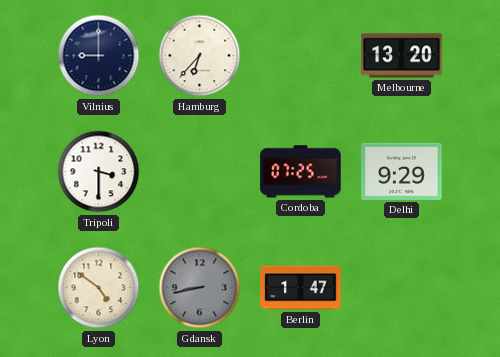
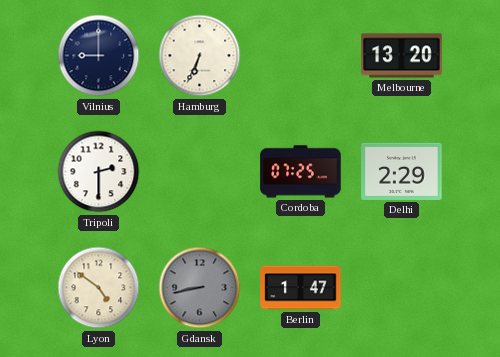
Hamburg: 6:37 -> 6:34 (200, 56)
Tripoli: 3:30 -> 2:30 (99, 172)
Delhi: 9:29 -> 2:29 (402, 171)
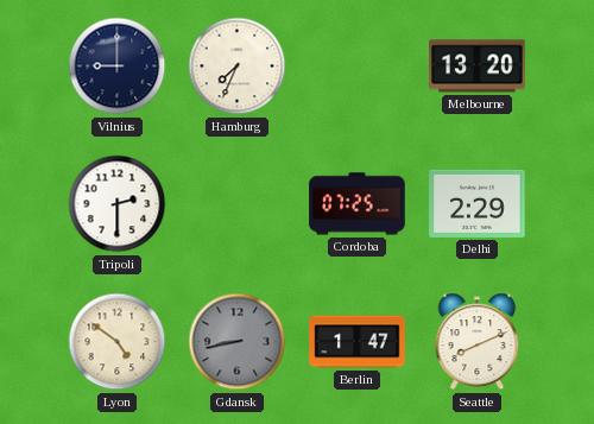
Hamburg: 6:34 -> 7:34 (238, 67)
Seattle: none -> 8:11 (478, 342)
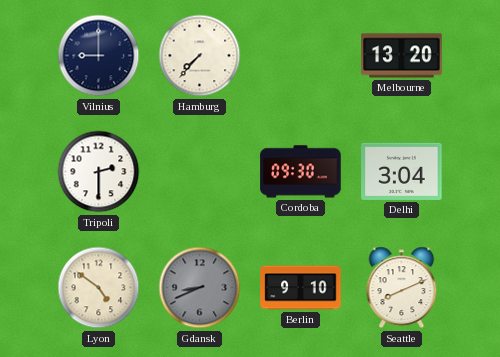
Hamburg: 7:34 -> 7:37 (200, 56)
Cordoba: 07:25 -> 09:30 (301, 172)
Delhi: 2:29 -> 3:04 (402, 171)
Gdansk: 8:43 -> 8:41 (200, 288)
Berlin: 1:47 -> 9:10 (301, 288)
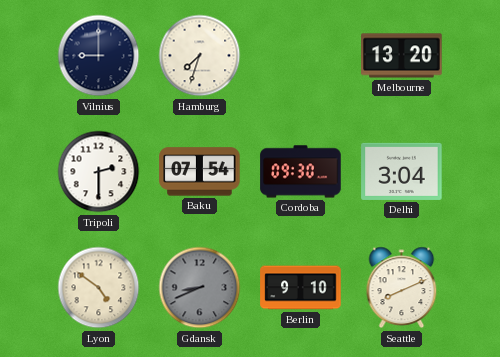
Hamburg: 7:37 -> 7:33 (200, 56)
Baku: none -> 07:54 (200, 172)
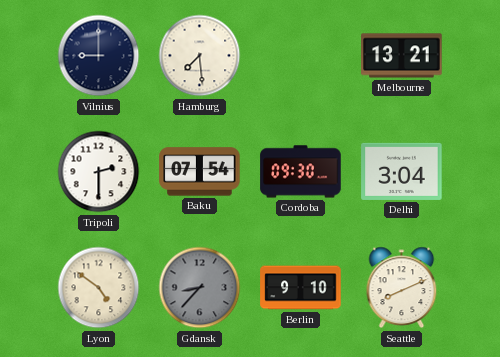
Hamburg: 7:33 -> 7:29 (200, 56)
Melbourne: 13:20 -> 13:21 (402, 56)
Gdansk: 8:41 -> 8:37 (200, 288)
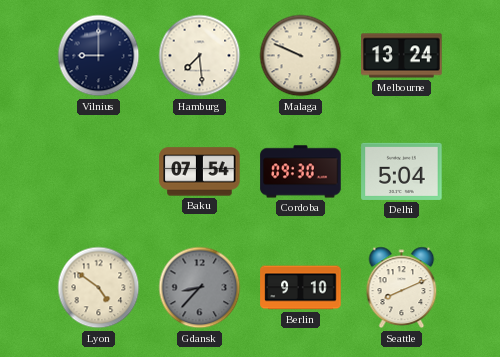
Malaga: none -> 9:49 (301, 56)
Melbourne: 13:21 -> 13:24 (402, 56)
Tripoli: 2:30 -> none (99, 172)
Delhi: 3:04 -> 5:04 (402, 171)
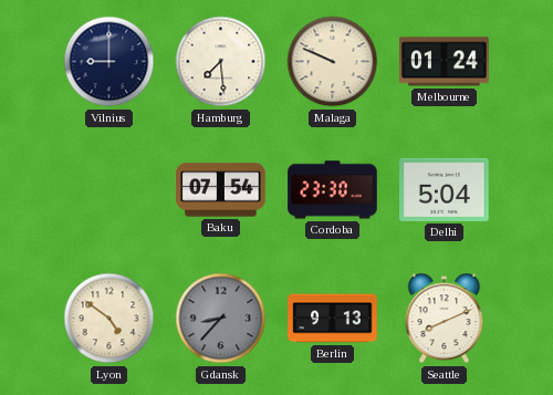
Melbourne: 13:24 -> 01:24 (445, 62)
Cordoba: 09:30 -> 23:30 (333, 190)
Berlin: 9:10 -> 9:13 (333, 319)
